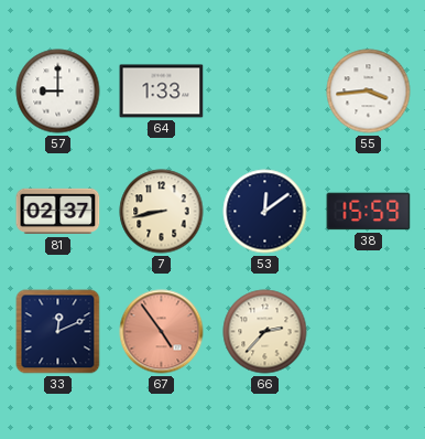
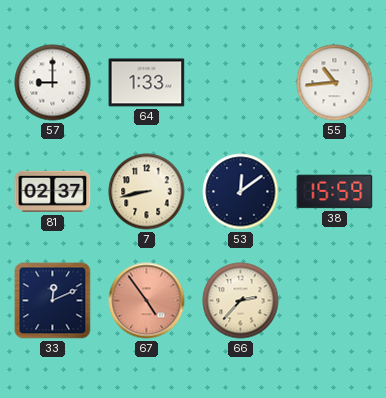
55: 3:44 -> 10:44 (335, 83)
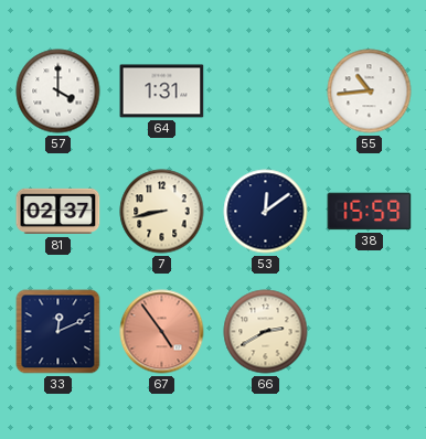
57: 9:00 -> 4:00 (58, 92)
64: 1:33 -> 1:31 (162, 92)
66: 2:37 -> 2:40 (266, 332)
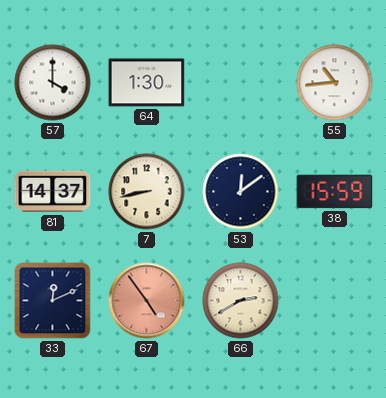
64: 1:31 -> 1:30 (147, 83)
81: 02:37 -> 14:37 (53, 192)
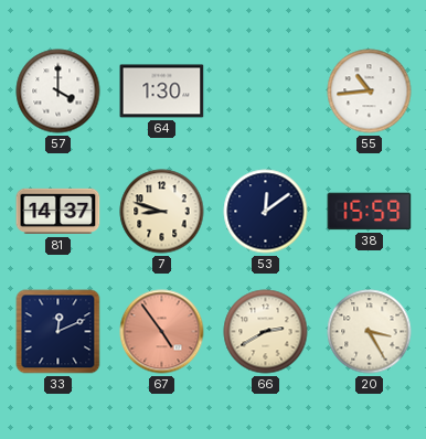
7: 8:43 -> 8:48 (162, 212)
20: none -> 3:25 (370, 332)
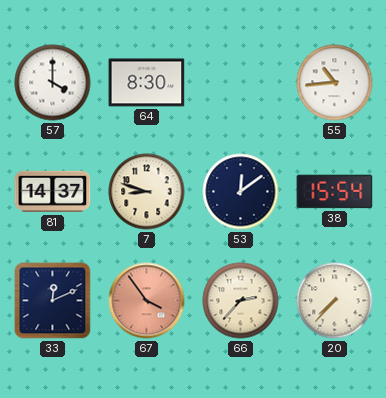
64: 1:30 -> 8:30 (147, 83)
38: 15:59 -> 15:54 (335, 192)
67: 4:54 -> 3:54 (147, 301)
66: 2:40 -> 2:37 (241, 301)
20: 3:25 -> 7:37 (335, 301)
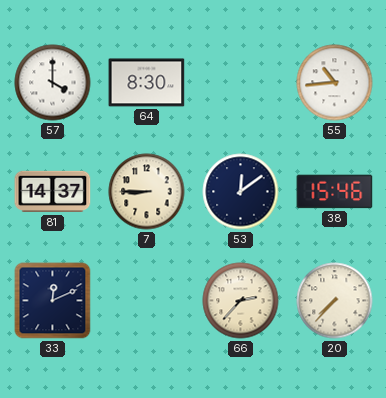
7: 8:48 -> 8:45 (147, 192)
38: 15:54 -> 15:46 (335, 192)
67: 3:54 -> none (147, 301)
